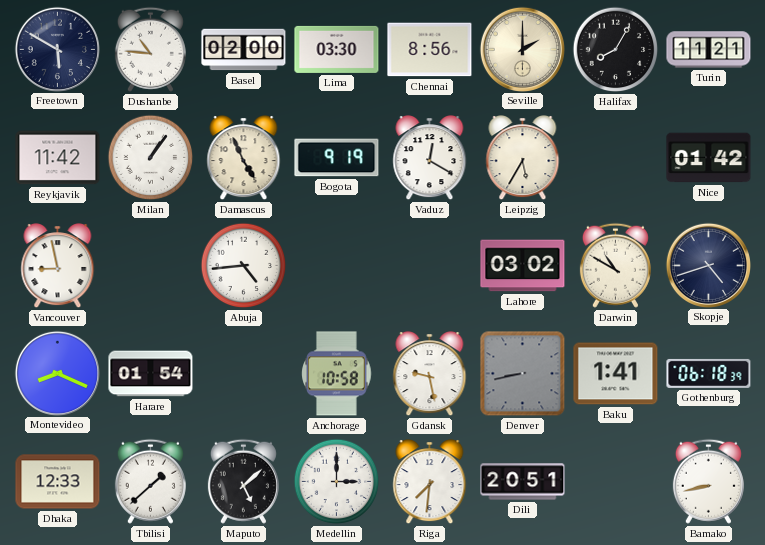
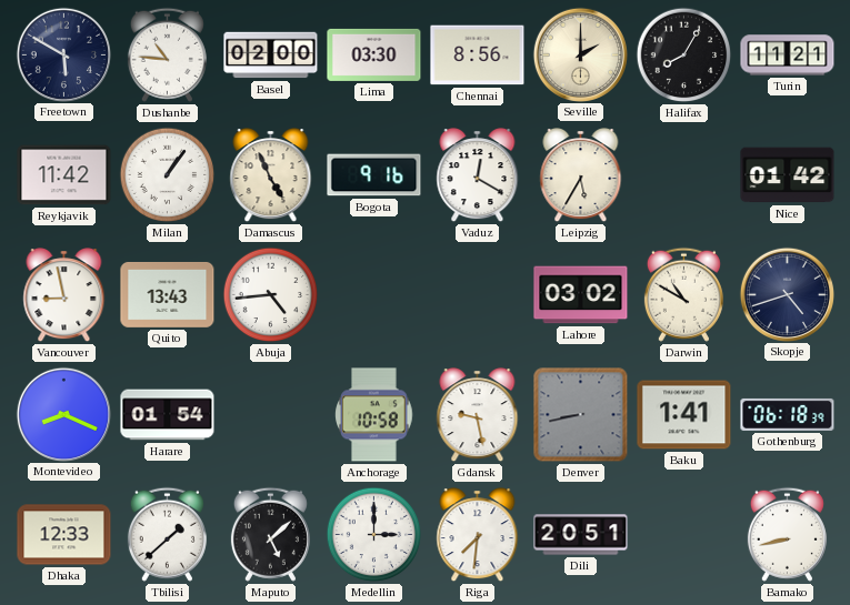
Bogota: 9:19 -> 9:16 (374, 175)
Quito: none -> 13:43 (168, 294)
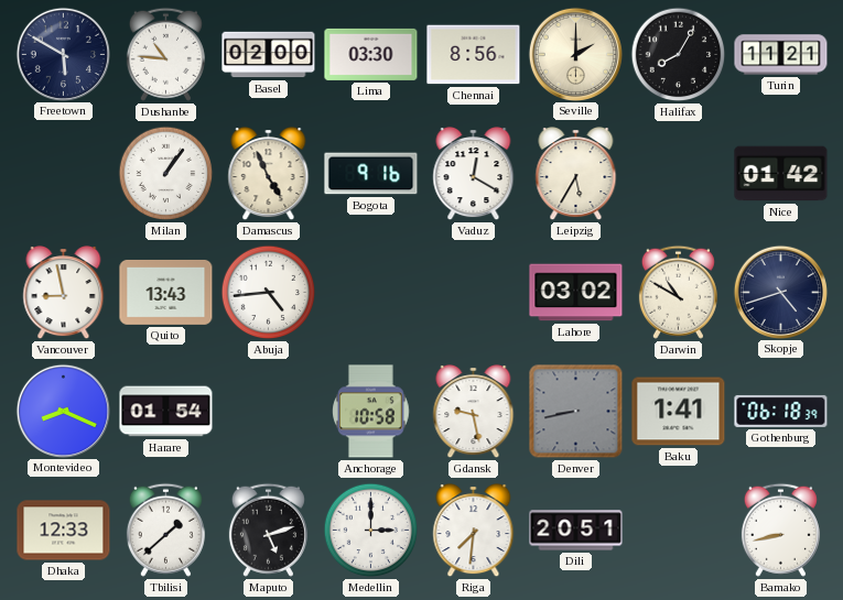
Reykjavik: 11:42 -> none (64, 175)
Maputo: 5:08 -> 5:12 (268, 530)
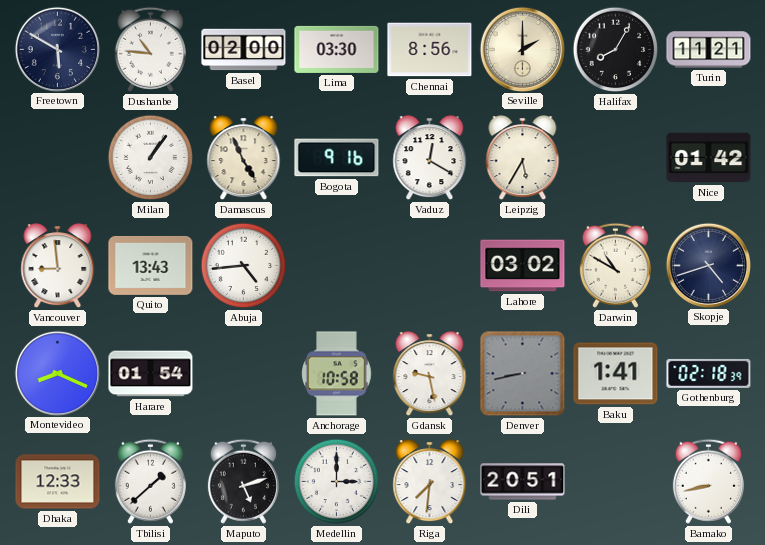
Vancouver: 8:58 -> 8:59 (58, 266)
Gothenburg: 06:18 -> 02:18 (709, 373)
